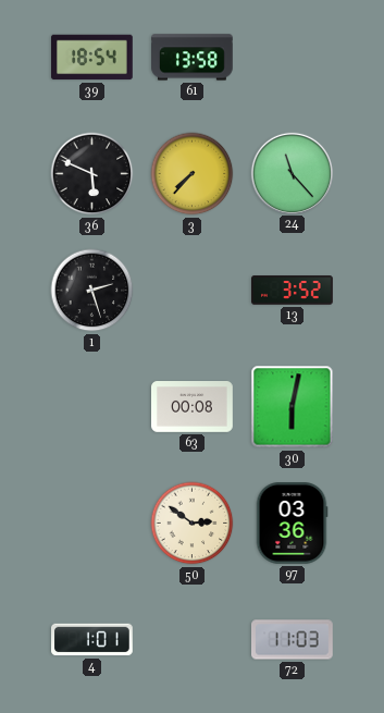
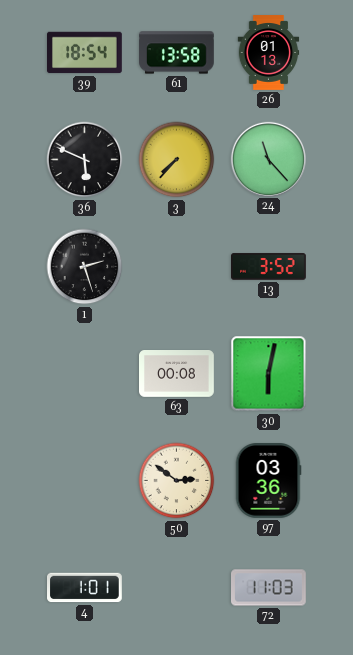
26: none -> 01:13 (269, 53)
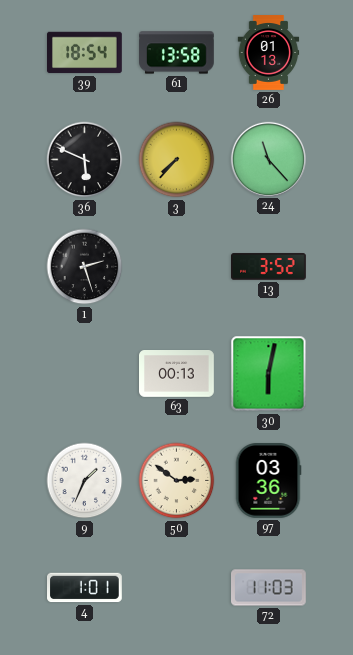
63: 00:08 -> 00:13 (177, 374)
9: none -> 1:34 (85, 481)
